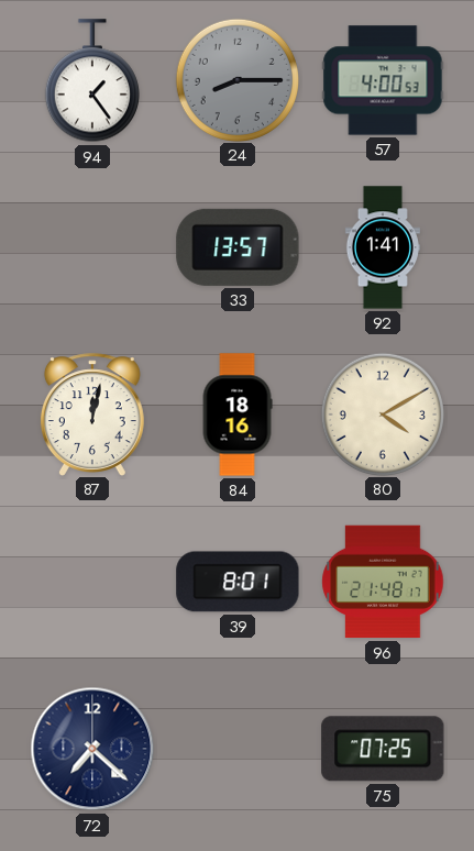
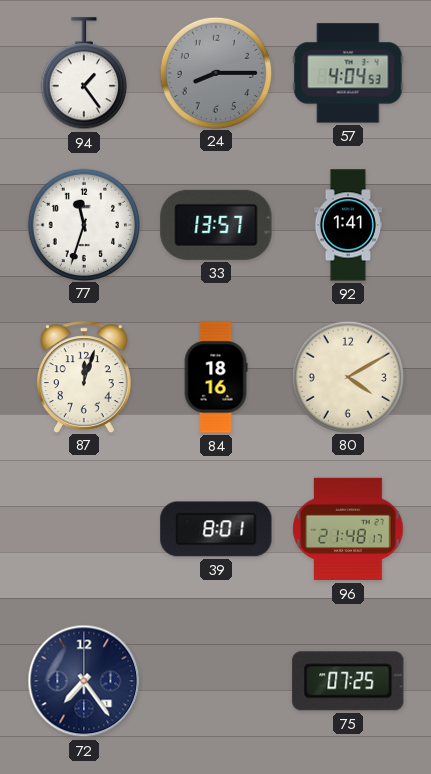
57: 4:00 -> 4:04 (348, 73)
77: none -> 11:33 (83, 224)
87: 12:02 -> 12:03 (84, 377)
72: 7:22 -> 7:24 (84, 681)
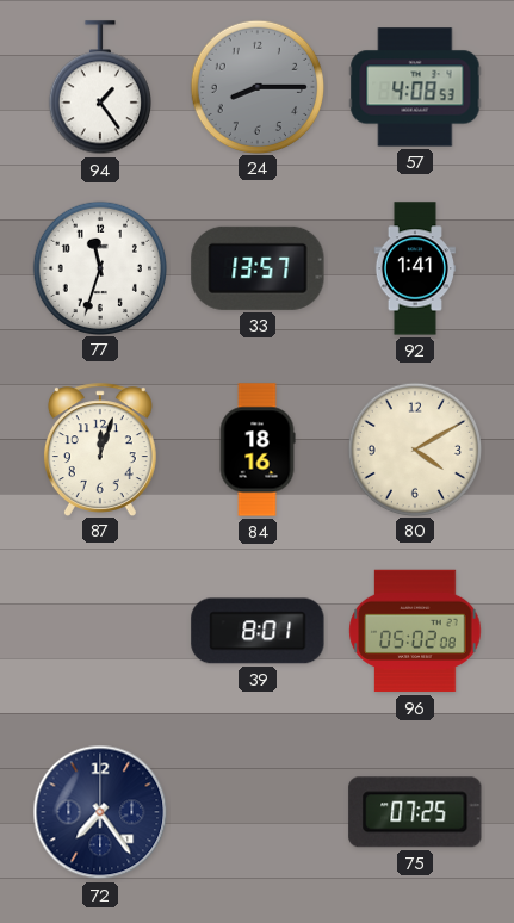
57: 4:04 -> 4:08 (415, 87)
96: 21:48 -> 05:02 (415, 631)
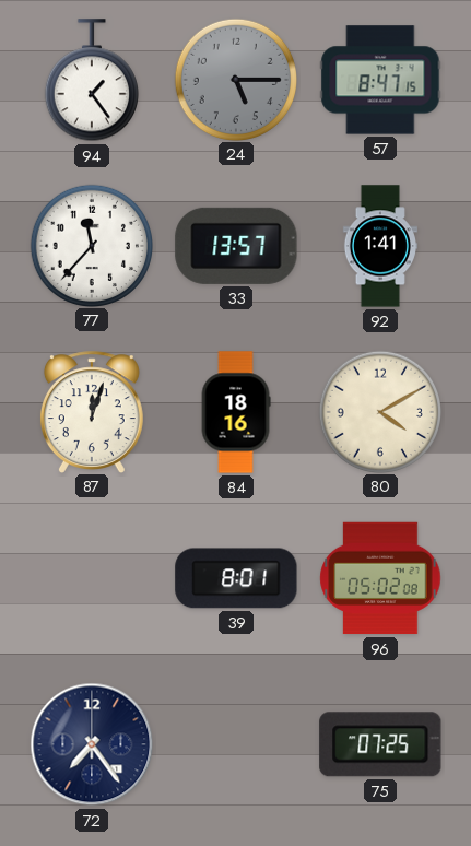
24: 8:15 -> 5:15 (235, 79)
57: 4:08 -> 8:47 (380, 80)
77: 11:33 -> 11:37 (91, 245)
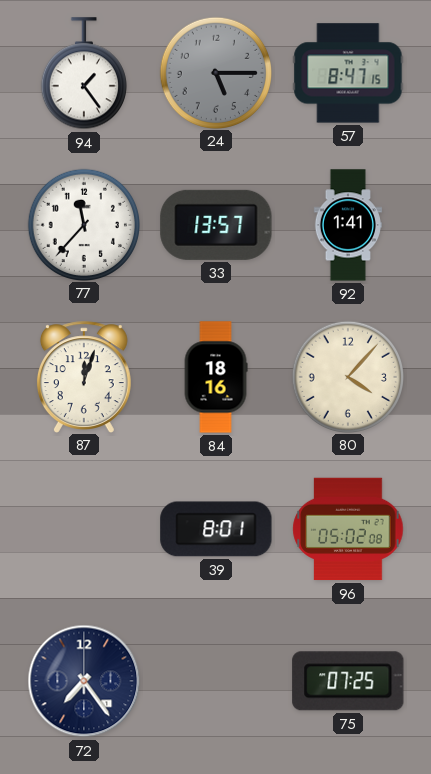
80: 4:10 -> 4:07 (347, 376)
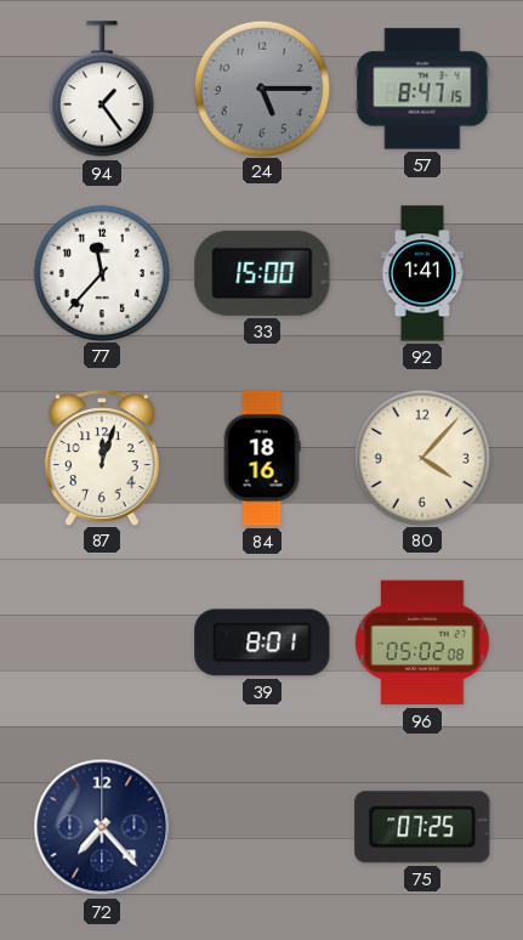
33: 13:57 -> 15:00 (262, 273)
72: 7:24 -> 7:23 (102, 827)
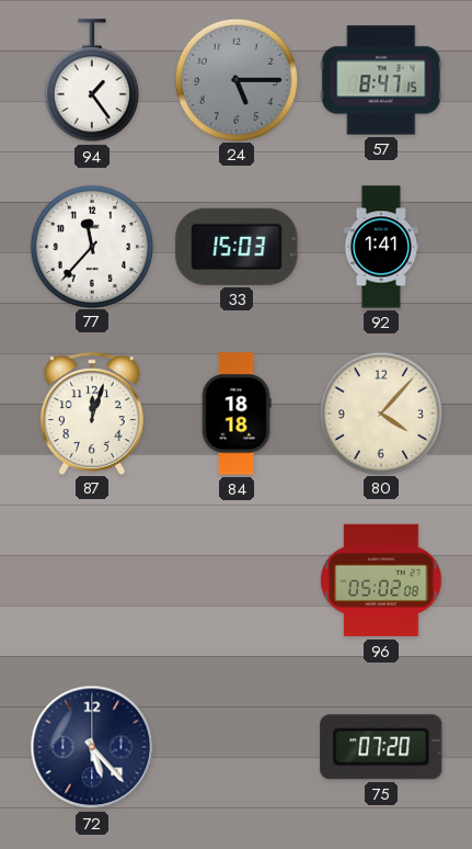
33: 15:00 -> 15:03 (237, 247)
84: 18:16 -> 18:18 (237, 414)
39: 8:01 -> none (262, 642)
72: 7:23 -> 5:23 (92, 747)
75: 07:25 -> 07:20 (381, 747)
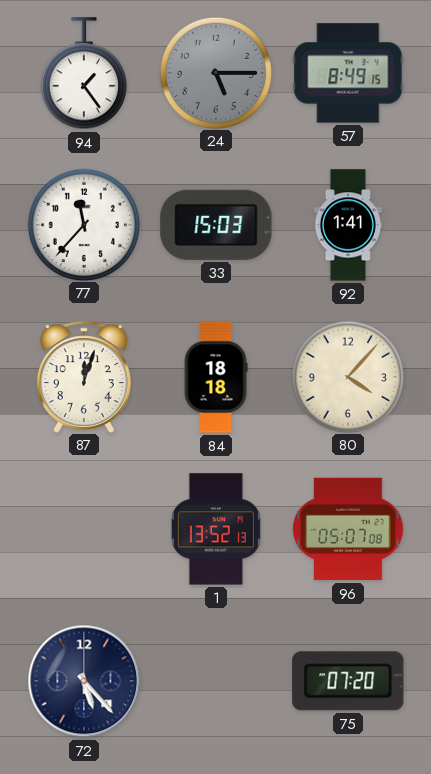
57: 8:47 -> 8:49 (348, 73)
1: none -> 13:52 (216, 529)
96: 05:02 -> 05:07 (348, 529)
